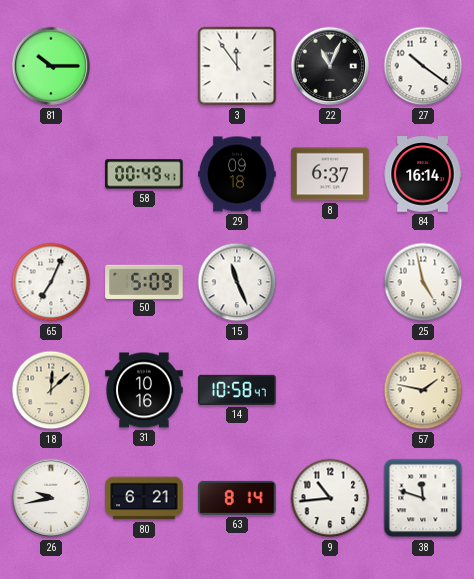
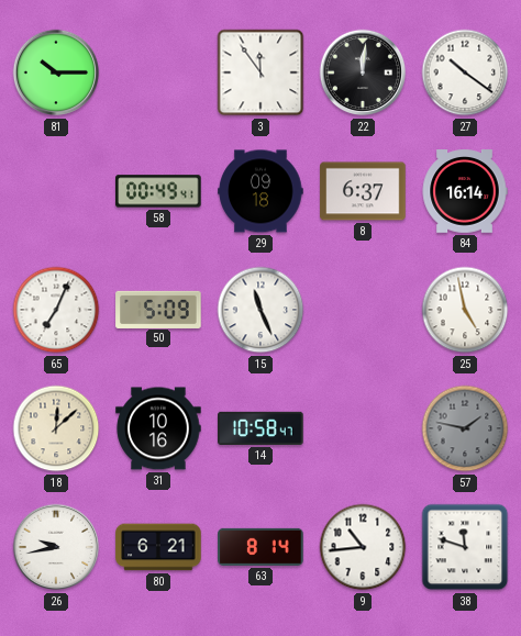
22: 11:04 -> 12:01 (363, 72)
57 dial: cream -> grey (465, 428)
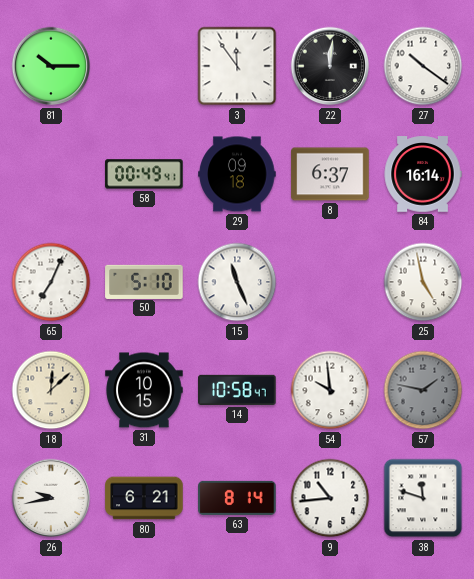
50: 5:09 -> 5:10 (144, 281)
31: 10:16 -> 10:15 (144, 390)
54: none -> 9:59 (330, 390)
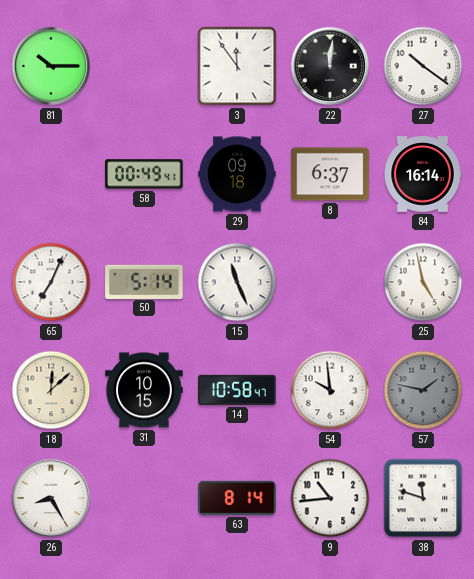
50: 5:10 -> 5:14 (144, 281)
26: 9:43 -> 8:25 (51, 498)
80: 6:21 -> none (144, 498)
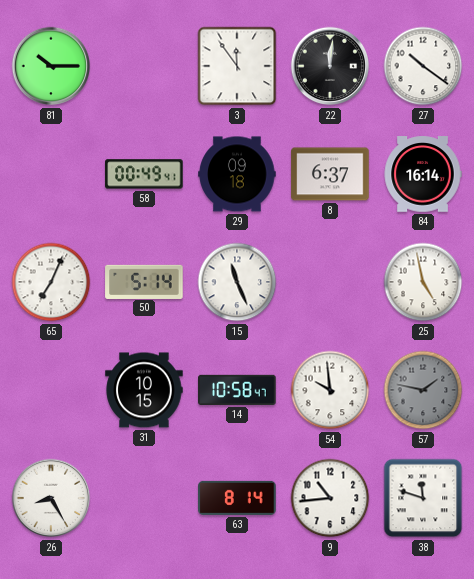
18: 12:08 -> none (51, 390)
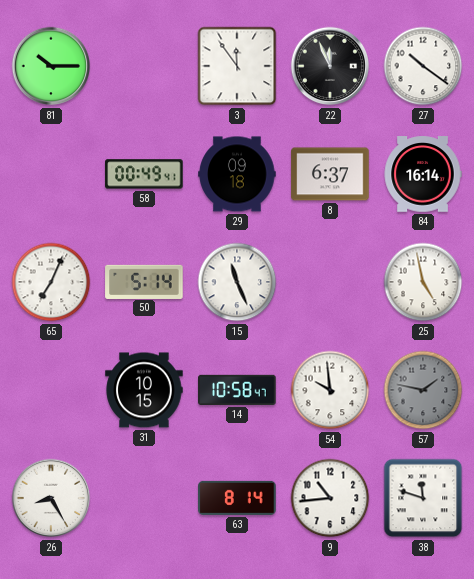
22: 12:01 -> 11:56 (330, 66)
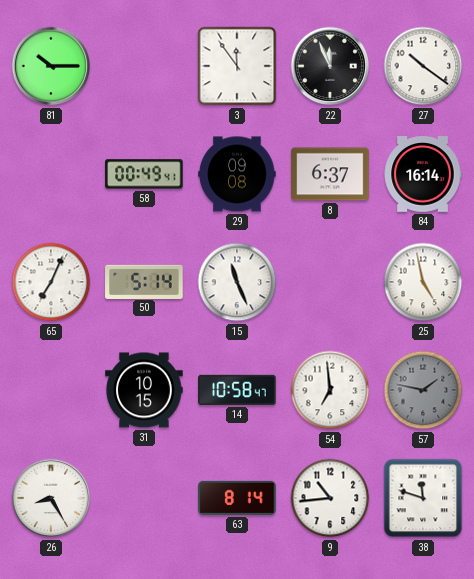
29: 09:18 -> 09:08 (237, 174)
54: 9:59 -> 6:59 (330, 390)
